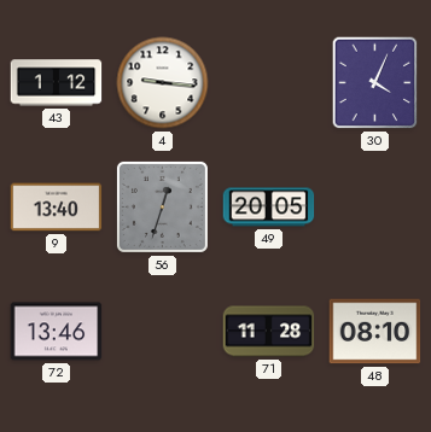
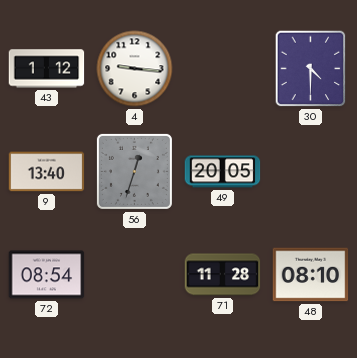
30: 4:04 -> 4:30 (311, 69)
72: 13:46 -> 08:54 (47, 275)
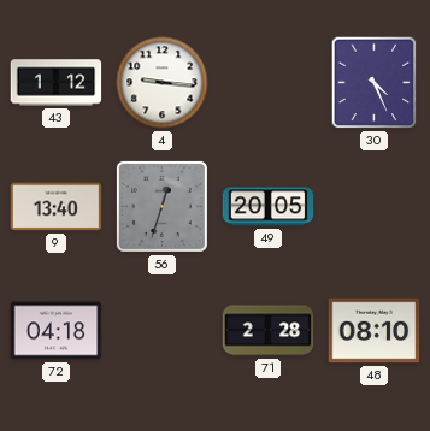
30: 4:30 -> 4:26 (375, 83)
72: 08:54 -> 04:18 (57, 331)
71: 11:28 -> 2:28 (269, 331)
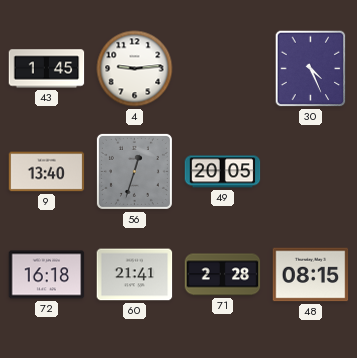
43: 1:12 -> 1:45 (47, 69)
4: 9:16 -> 9:14 (135, 69)
72: 04:18 -> 16:18 (47, 275)
60: none -> 21:41 (135, 275)
48: 08:10 -> 08:15 (311, 275)
